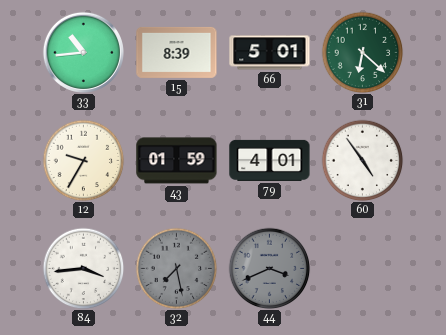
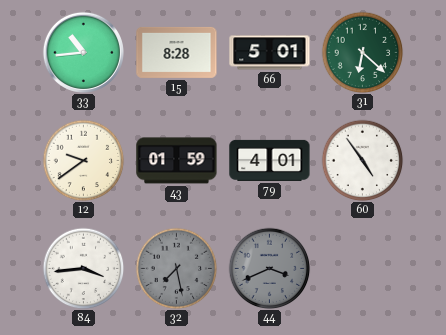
15: 8:39 -> 8:28 (177, 52)
12: 9:35 -> 9:39 (83, 160)
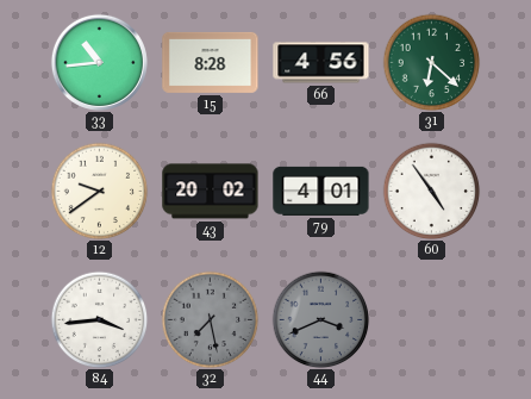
66: 5:01 -> 4:56 (321, 63)
43: 01:59 -> 20:02 (211, 192)
